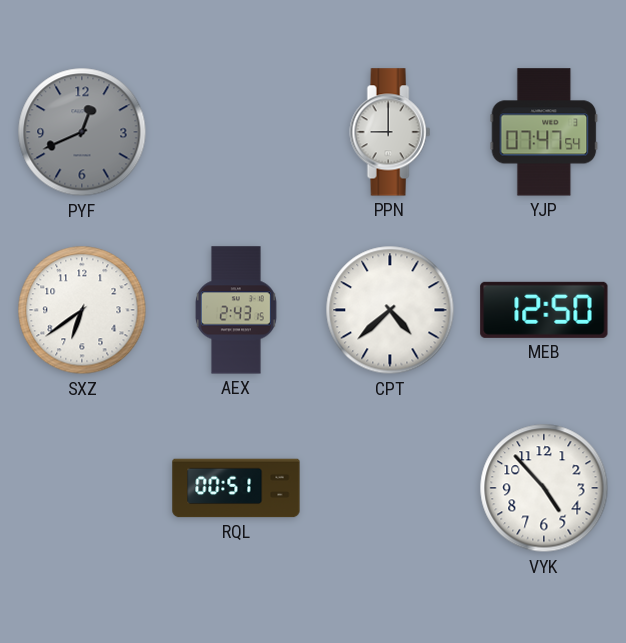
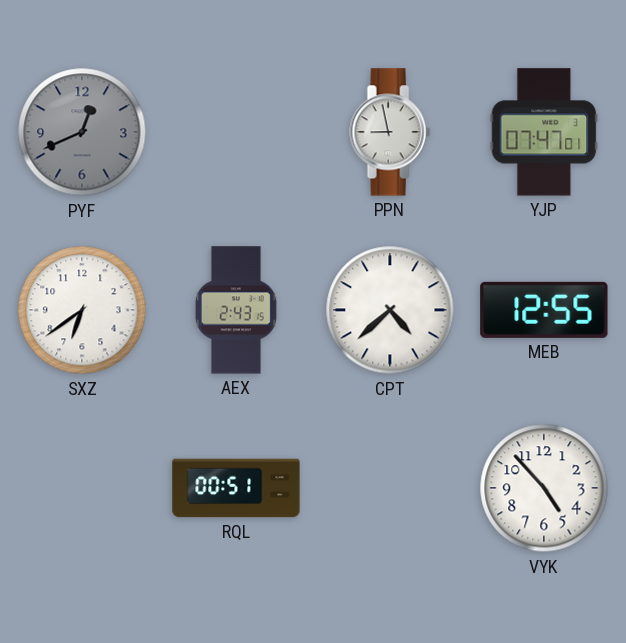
PPN: 9:00 -> 8:58 (390, 132)
YJP: 07:47:54 -> 07:47:01 (544, 132)
MEB: 12:50 -> 12:55 (544, 310)
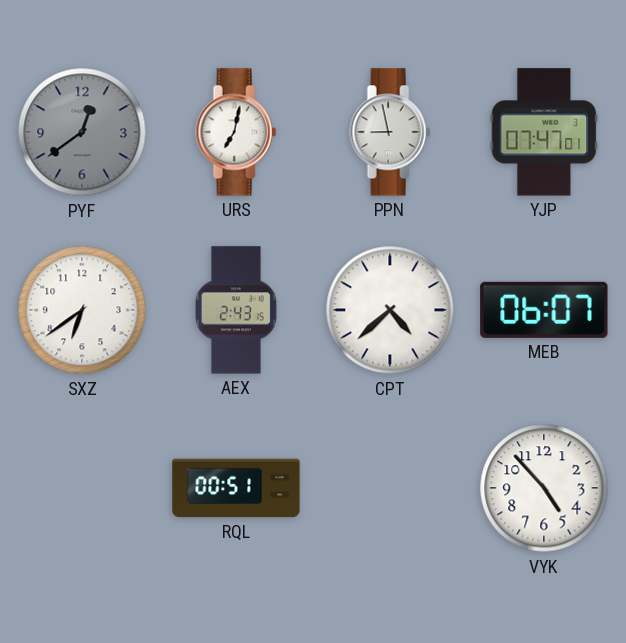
PYF: 12:41 -> 12:39 (82, 132)
URS: none -> 7:02 (236, 132)
MEB: 12:55 -> 06:07 (544, 310)
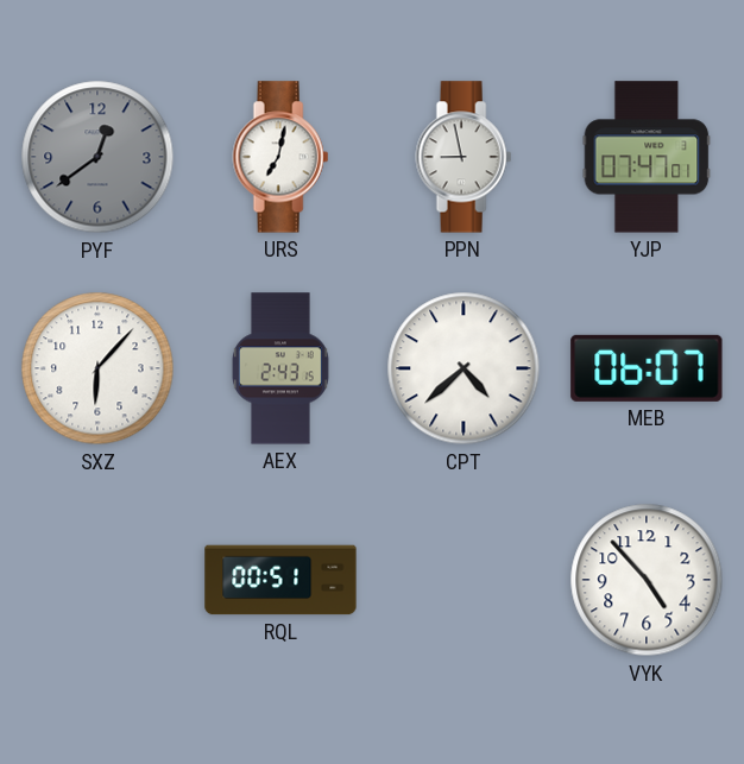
SXZ: 6:39 -> 6:07 (97, 368)
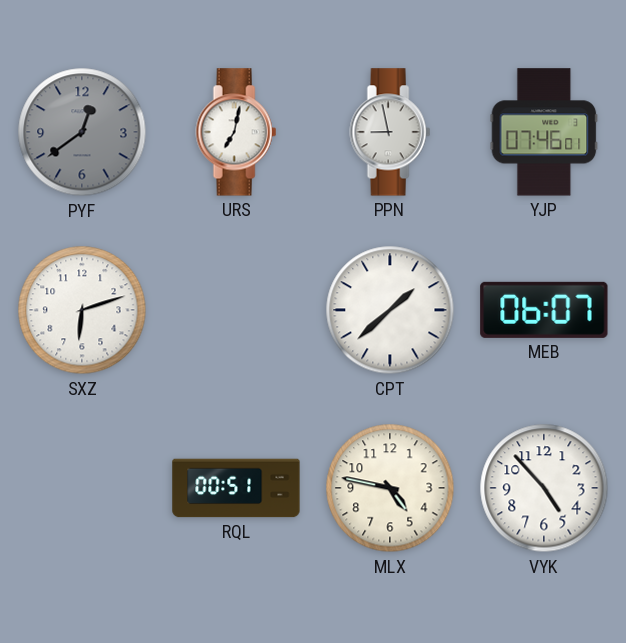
YJP: 07:47 -> 07:46 (544, 132)
SXZ: 6:07 -> 6:12 (82, 310)
AEX: 2:43 -> none (280, 368)
CPT: 4:38 -> 1:38 (390, 310)
MLX: none -> 4:47 (390, 488)
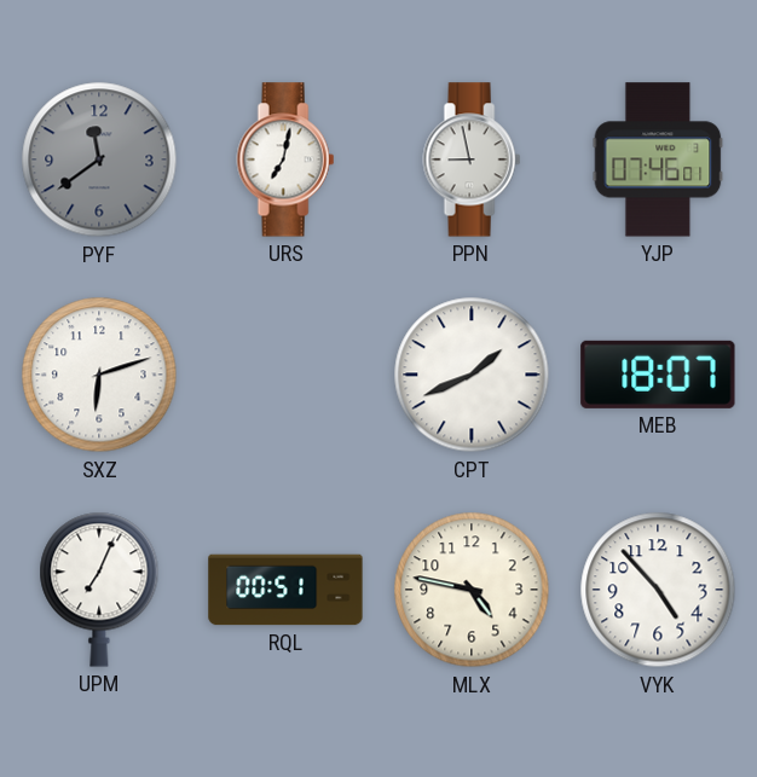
PYF: 12:39 -> 11:39 (99, 160)
CPT: 1:38 -> 1:41 (472, 375)
MEB: 06:07 -> 18:07 (658, 375)
UPM: none -> 7:04 (99, 590)
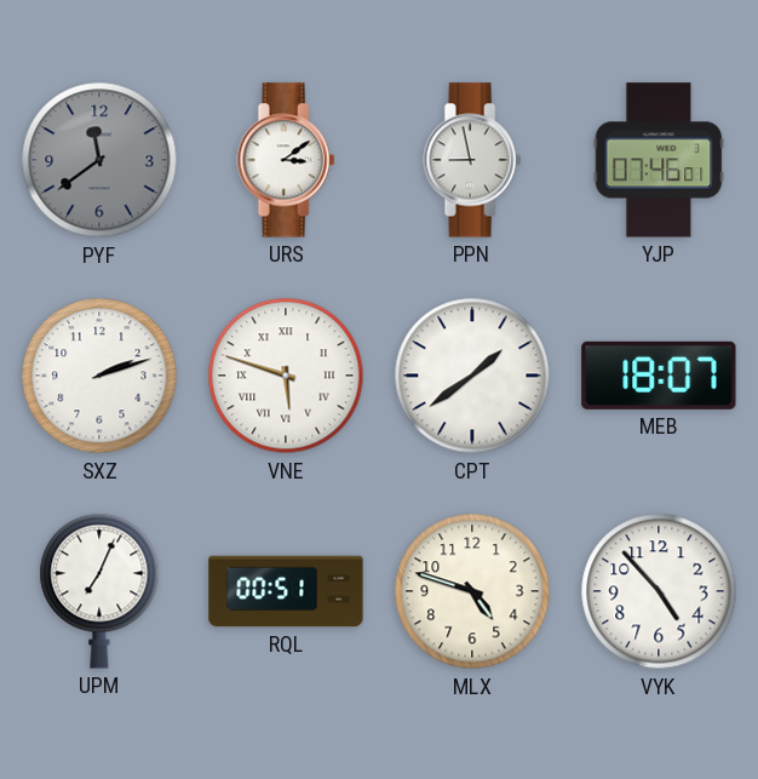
URS: 7:02 -> 3:09 (286, 160)
SXZ: 6:12 -> 2:12 (99, 376)
VNE: none -> 5:48 (286, 376)
CPT: 1:41 -> 1:39 (472, 376)
MLX: 4:47 -> 4:48 (472, 591)
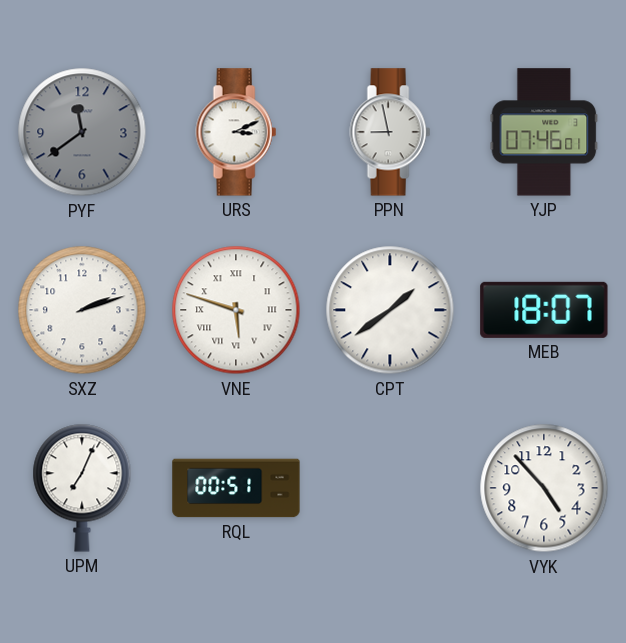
URS: 3:09 -> 3:11 (236, 132)
MLX: 4:48 -> none (472, 591)
